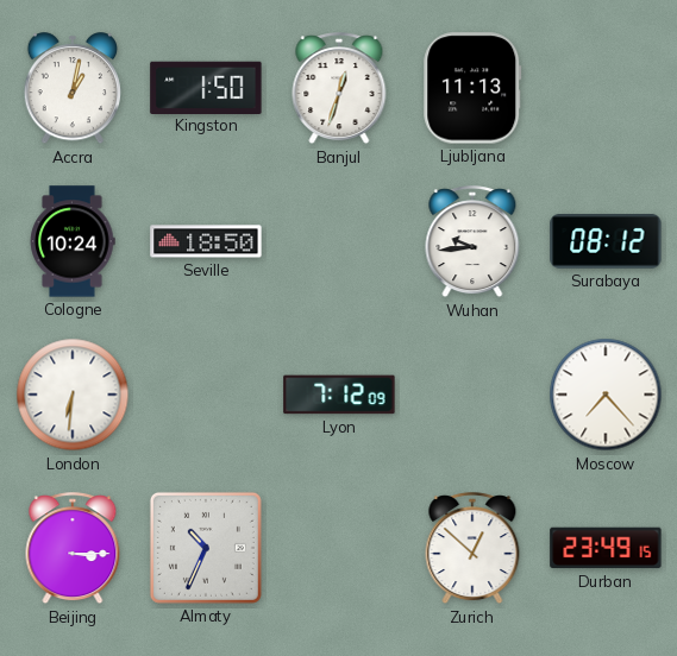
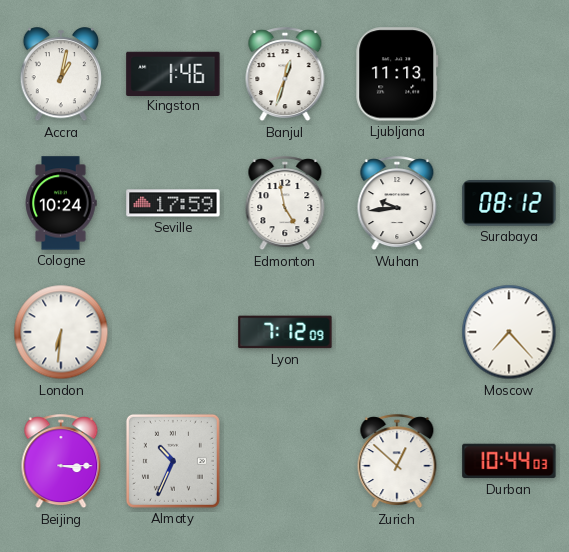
Kingston: 1:50 -> 1:46 (173, 73)
Seville: 18:50 -> 17:59 (173, 203)
Edmonton: none -> 4:58 (285, 204)
Durban: 23:49 -> 10:44 (509, 461)
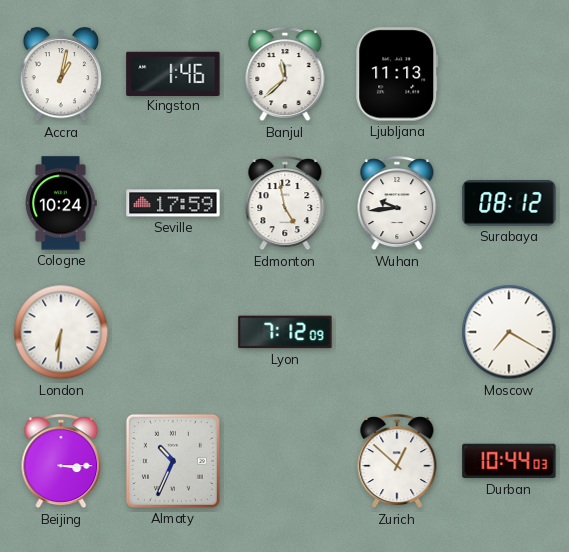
Banjul: 12:33 -> 11:38 (285, 75)
Moscow: 7:23 -> 7:20 (509, 332)
